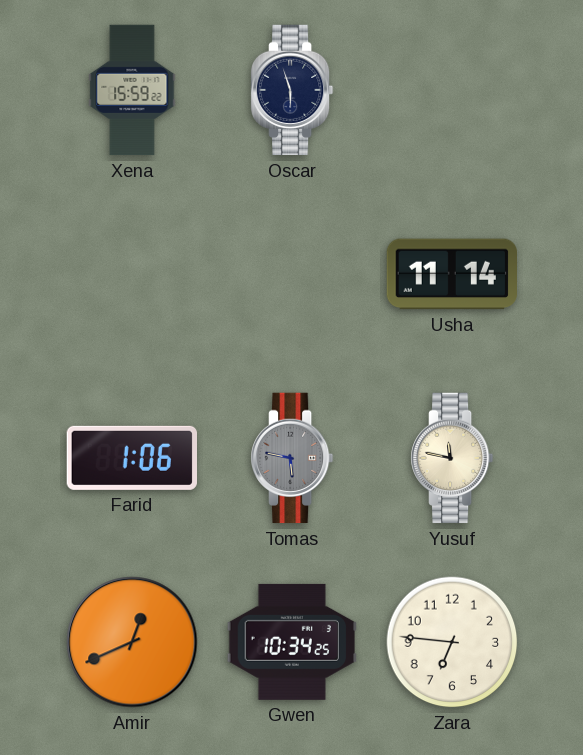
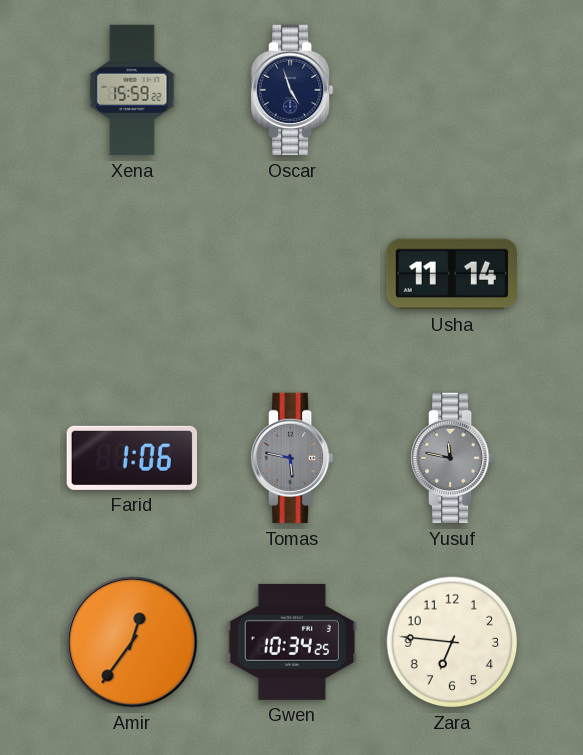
Oscar: 5:57 -> 4:57 (293, 90)
Yusuf dial: cream -> grey (453, 458)
Amir: 12:41 -> 12:36 (132, 642)
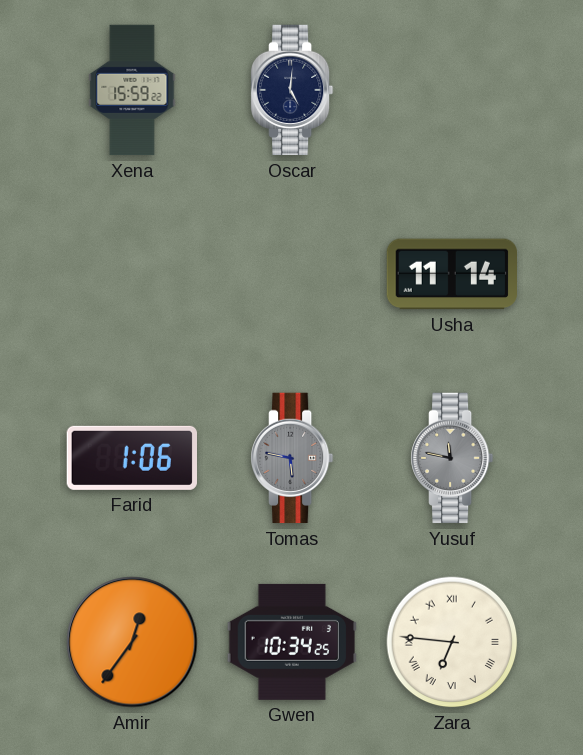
Oscar: 4:57 -> 5:01 (293, 90)
Zara numerals: Arabic -> Roman (452, 642)
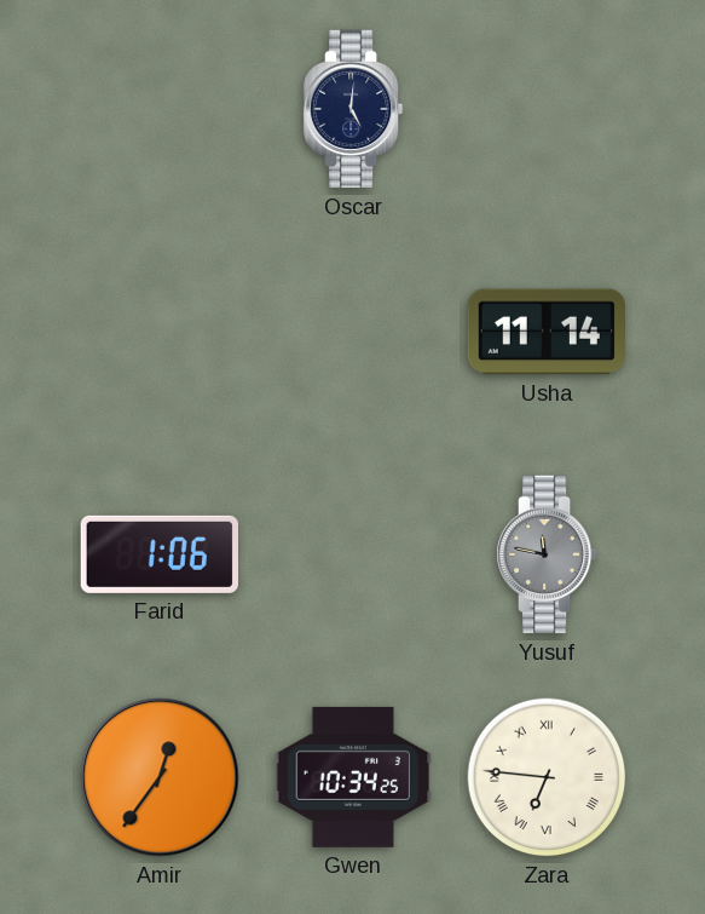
Xena: 15:59 -> none (132, 90)
Tomas: 5:47 -> none (293, 458)
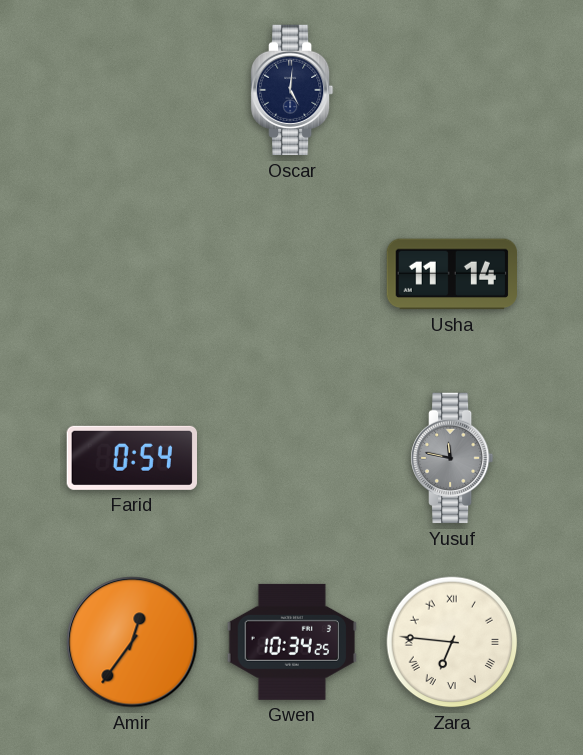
Farid: 1:06 -> 0:54 (131, 458)
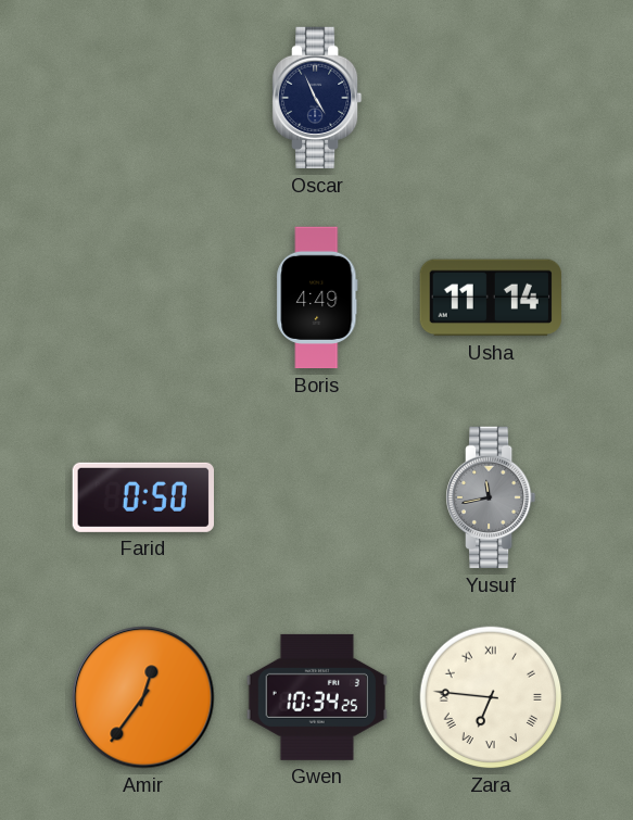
Oscar: 5:01 -> 4:56 (318, 98)
Boris: none -> 4:49 (317, 298)
Farid: 0:54 -> 0:50 (142, 497)
Yusuf: 11:47 -> 11:43 (492, 497)
